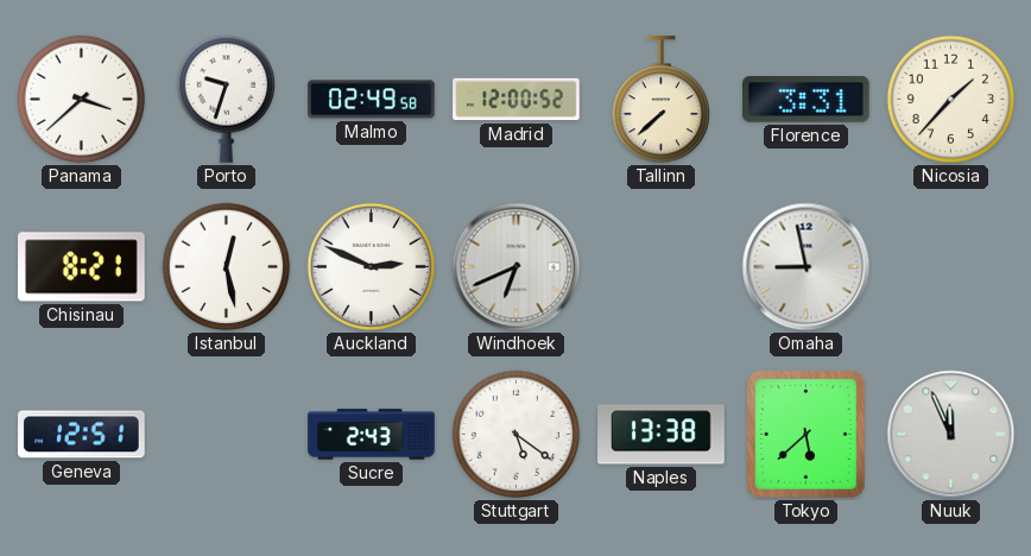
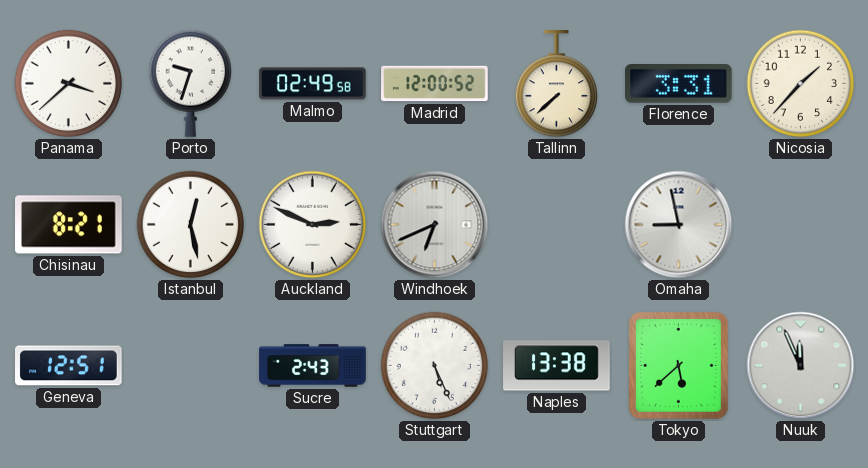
Stuttgart: 5:21 -> 5:26 (435, 366)
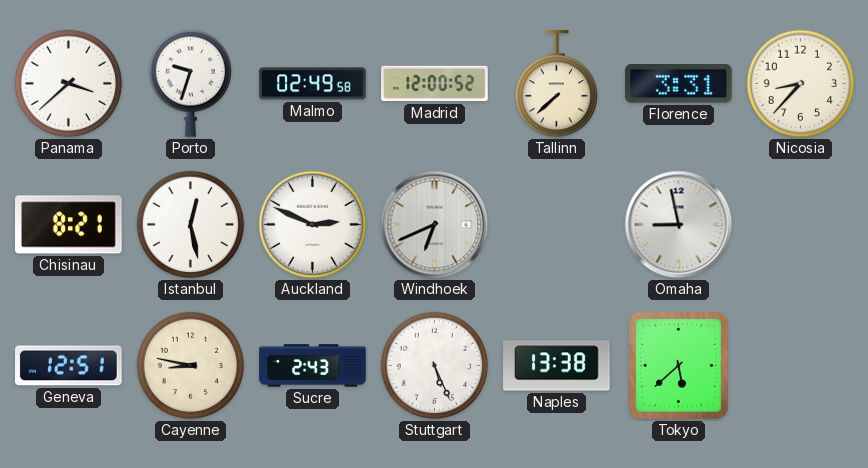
Nicosia: 1:37 -> 8:37 (801, 84)
Cayenne: none -> 8:47 (191, 366)
Nuuk: 11:56 -> none (801, 366)
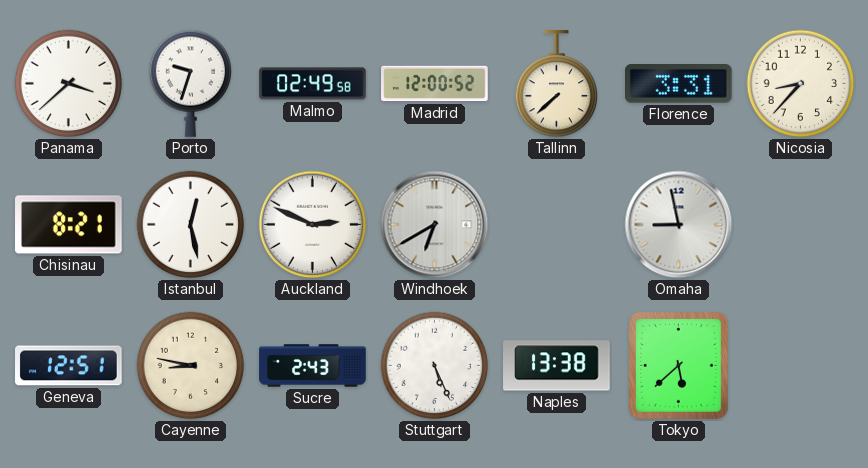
Windhoek: 6:41 -> 6:40 (435, 225)
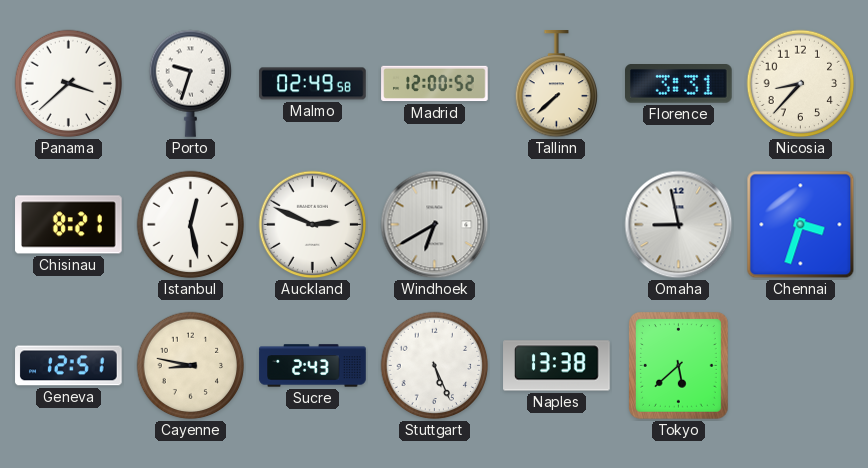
Chennai: none -> 3:33 (801, 225)
